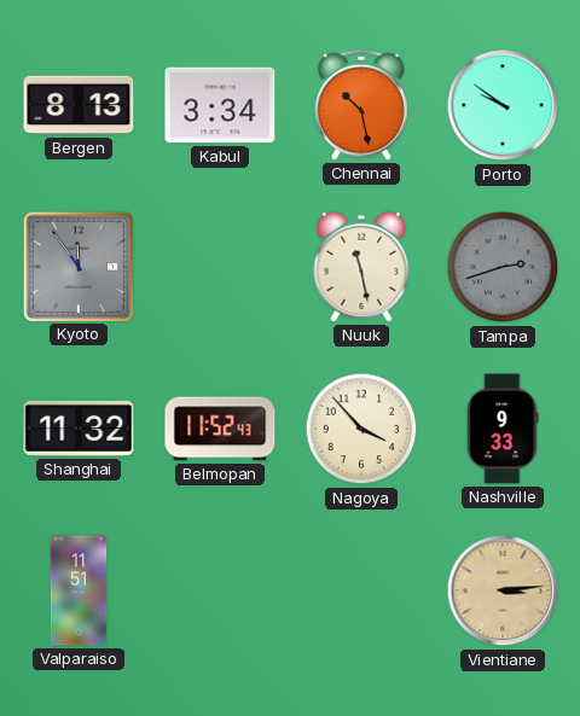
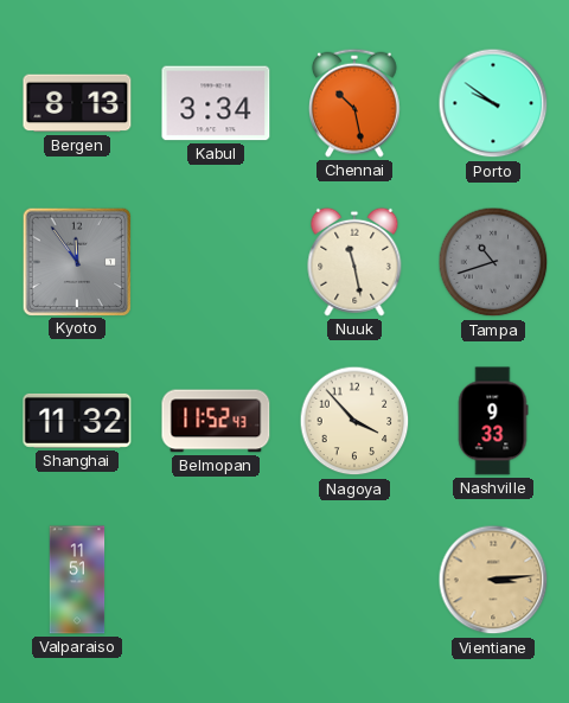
Tampa: 2:42 -> 10:42 (493, 262)
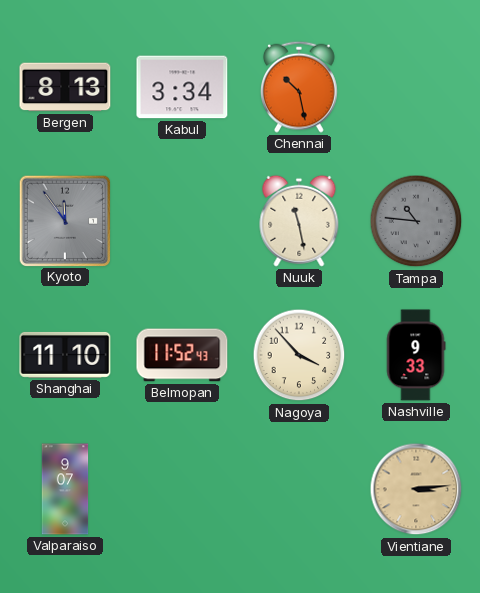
Porto: 9:51 -> none (493, 103)
Tampa: 10:42 -> 10:46 (416, 221)
Shanghai: 11:32 -> 11:10 (65, 355)
Valparaiso: 11:51 -> 9:07 (65, 489)
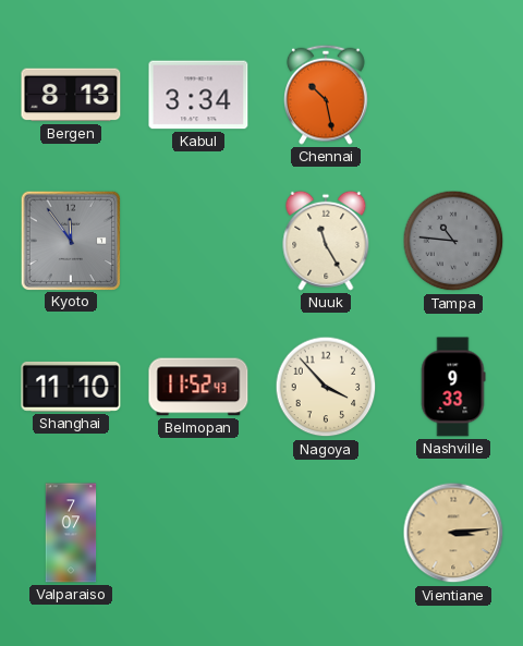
Nuuk: 11:28 -> 11:25 (326, 241)
Valparaiso: 9:07 -> 7:07 (71, 533)
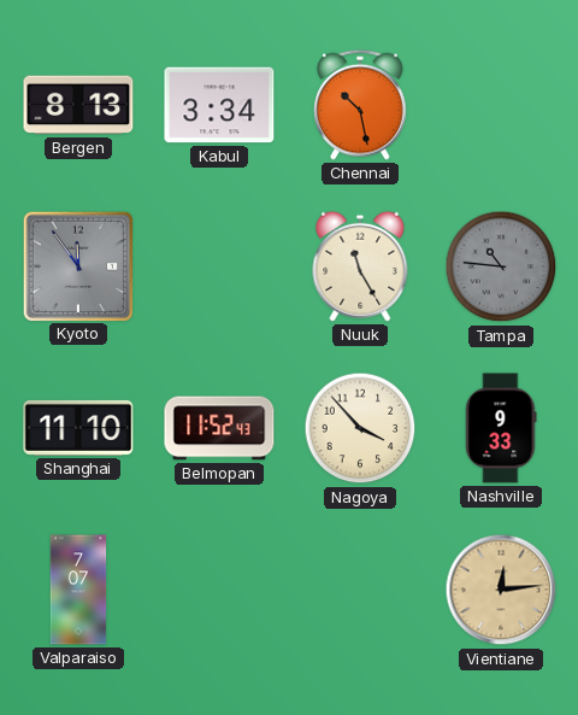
Vientiane: 3:14 -> 12:14 (501, 590)
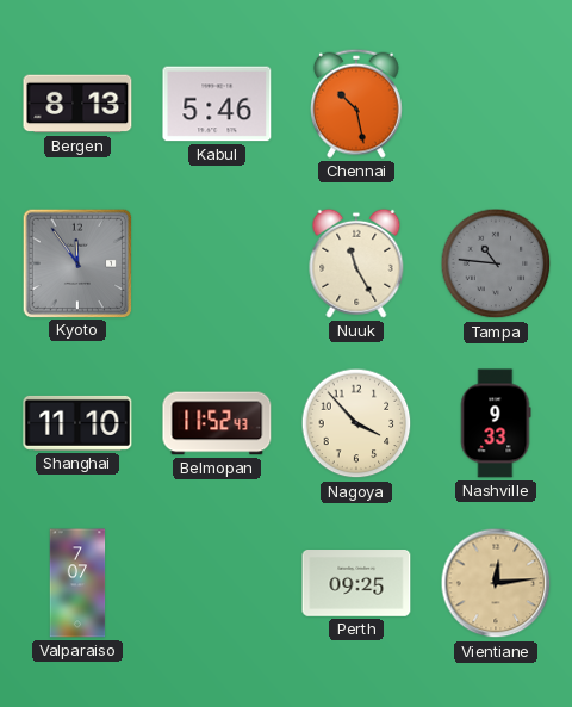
Kabul: 3:34 -> 5:46 (217, 104)
Perth: none -> 09:25 (356, 584)
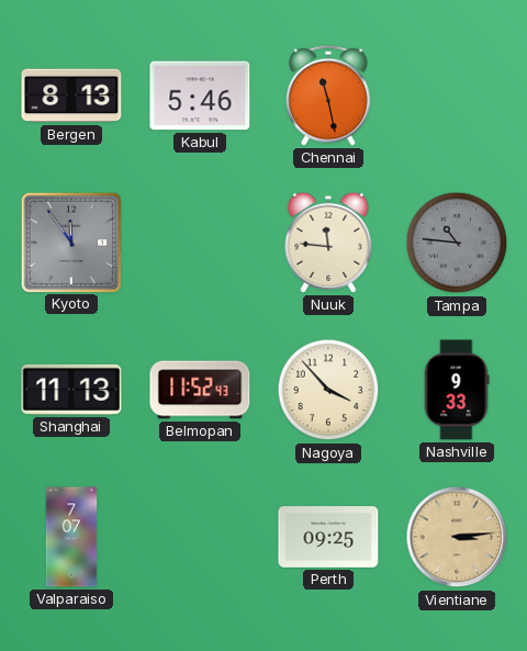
Chennai: 10:28 -> 11:28 (329, 96)
Nuuk: 11:25 -> 11:46 (328, 243)
Shanghai: 11:10 -> 11:13 (71, 390)
Vientiane: 12:14 -> 3:14 (457, 537)
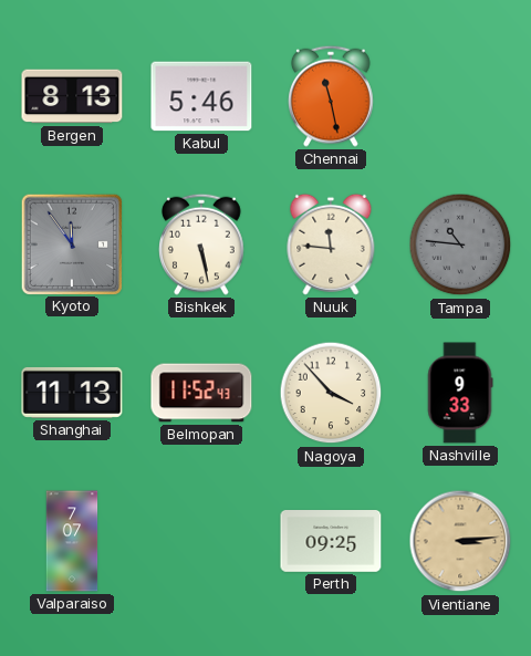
Bishkek: none -> 5:28 (202, 244)
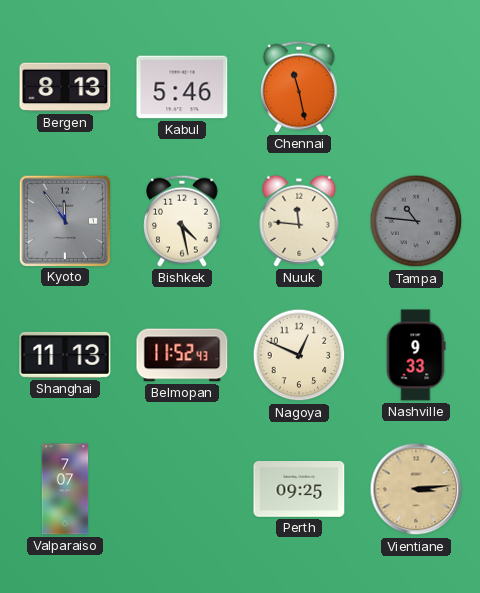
Bishkek: 5:28 -> 4:28 (183, 221)
Nagoya: 3:53 -> 12:49 (299, 355)
